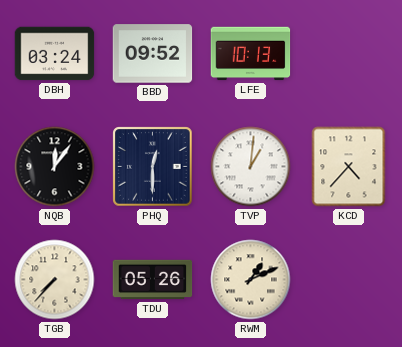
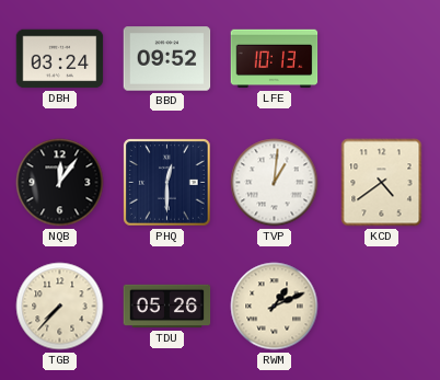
KCD: 4:37 -> 4:39 (382, 183)
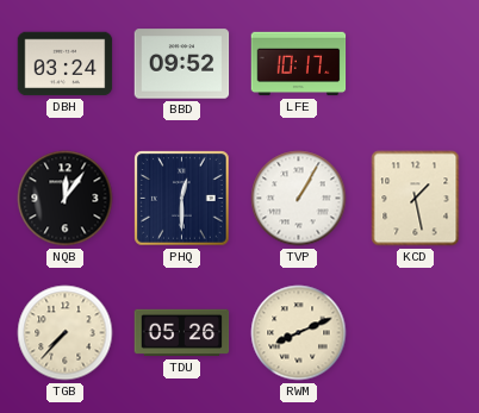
LFE: 10:13 -> 10:17 (299, 64)
TVP: 1:01 -> 1:05 (299, 199)
KCD: 4:39 -> 1:28 (416, 199)
RWM: 1:11 -> 8:11 (299, 333)
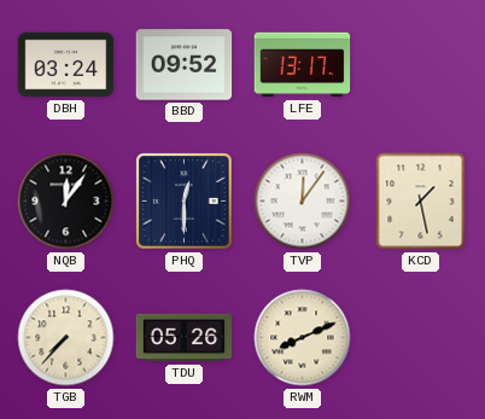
LFE: 10:17 -> 13:17 (303, 65)
TVP: 1:05 -> 12:06 (303, 202)
